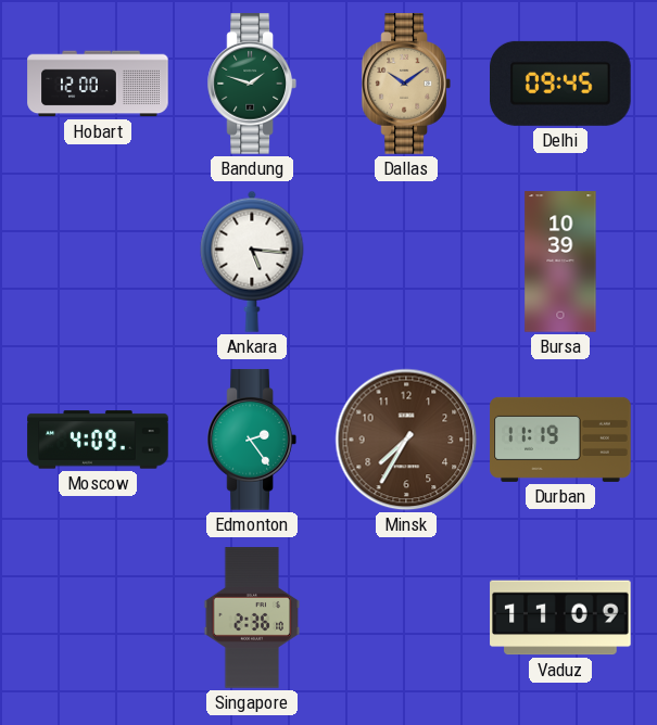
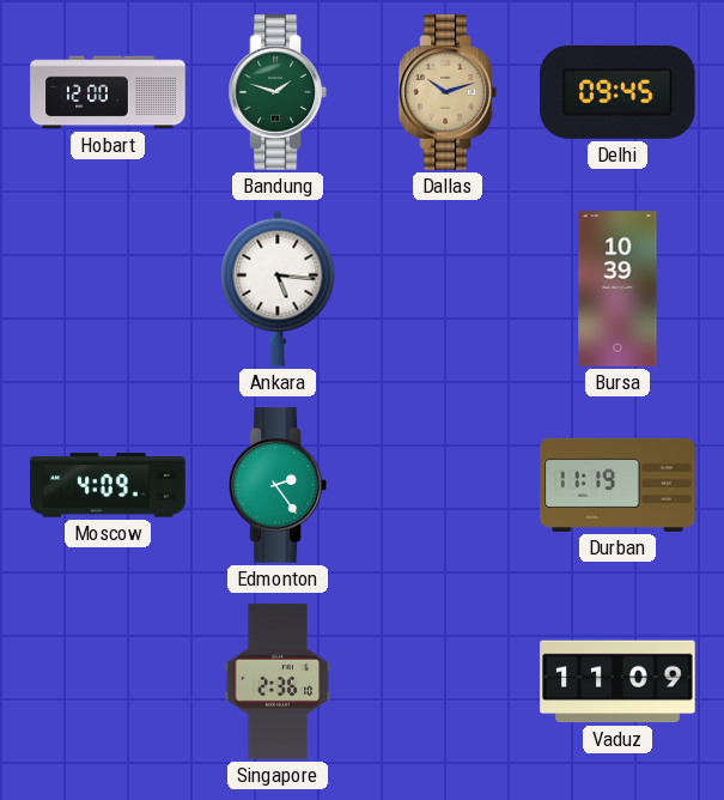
Dallas: 10:09 -> 10:12 (448, 92)
Minsk: 7:35 -> none (406, 440)
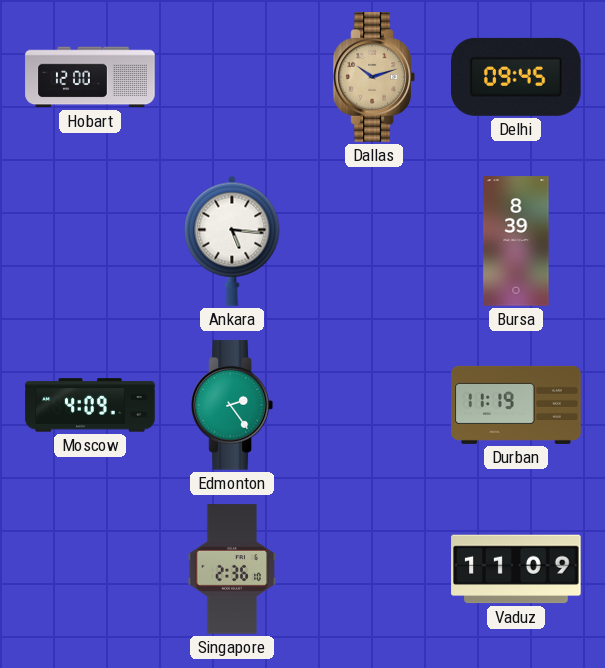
Bandung: 1:48 -> none (278, 92)
Bursa: 10:39 -> 8:39 (516, 241)
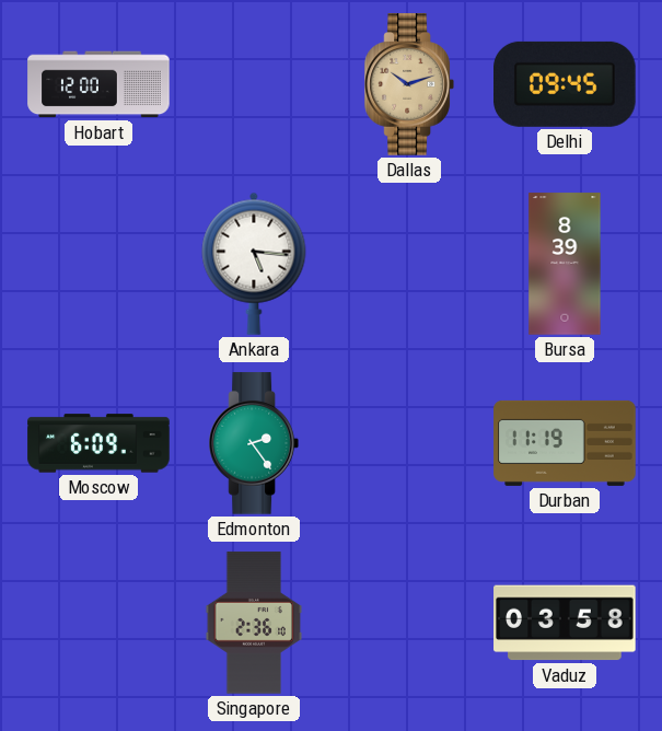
Moscow: 4:09 -> 6:09 (98, 443)
Vaduz: 11:09 -> 03:58 (565, 623)
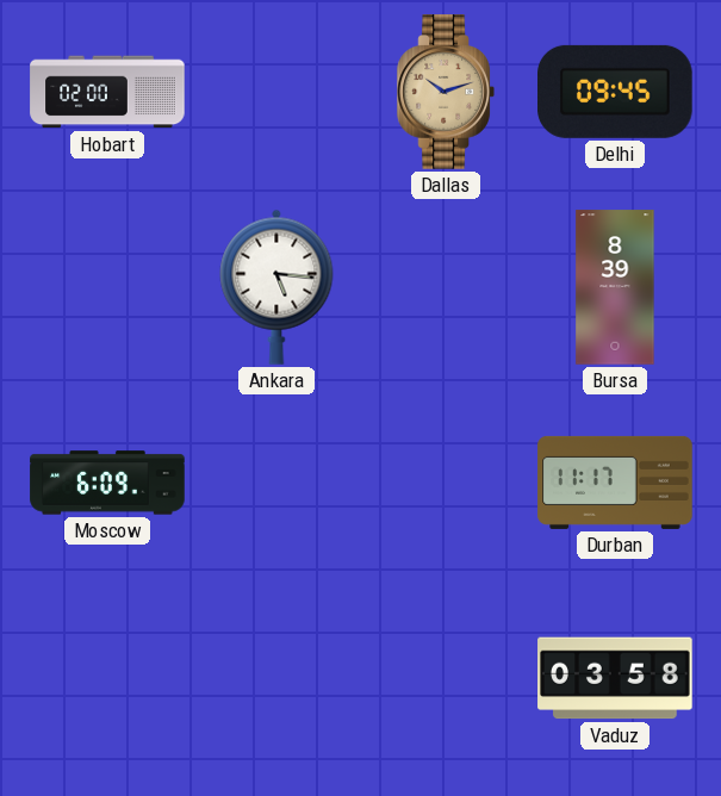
Hobart: 12:00 -> 02:00 (107, 92)
Edmonton: 2:24 -> none (254, 443)
Durban: 11:19 -> 11:17 (615, 483)
Singapore: 2:36 -> none (254, 623)
